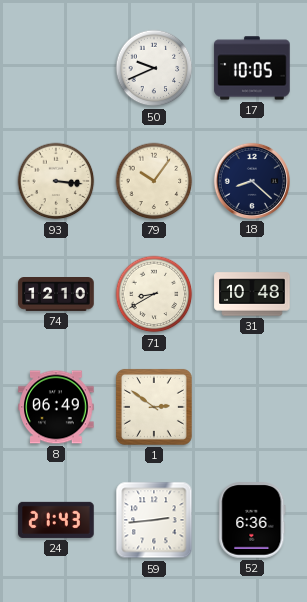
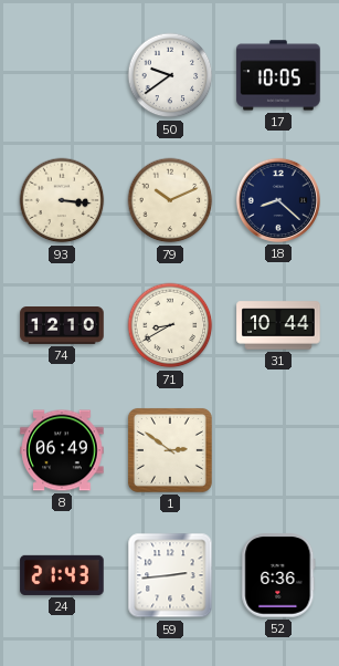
50: 9:41 -> 9:39 (170, 75)
79: 10:06 -> 10:11 (170, 200)
31: 10:48 -> 10:44 (278, 325)
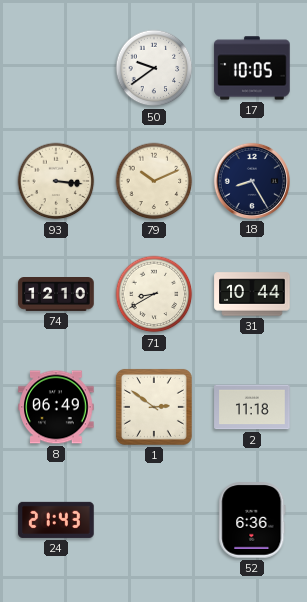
18: 8:22 -> 8:25 (252, 181)
2: none -> 11:18 (252, 407)
59: 2:44 -> none (170, 575)
